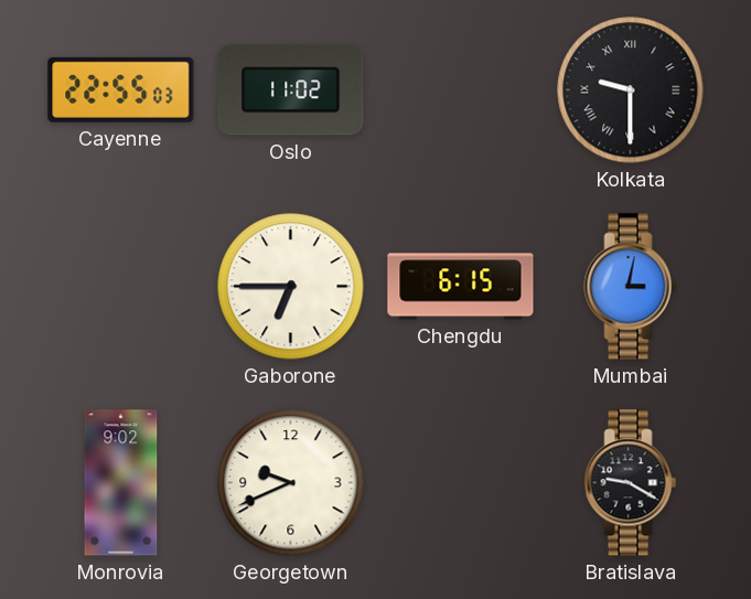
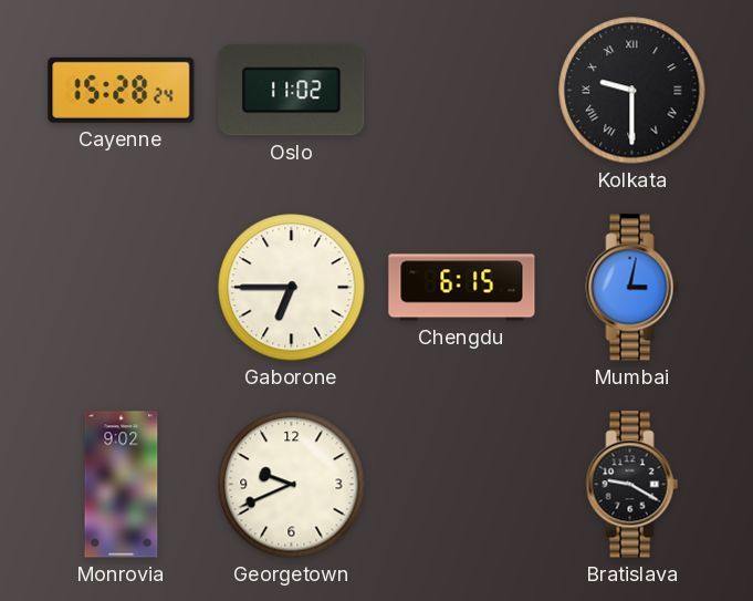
Cayenne: 22:55 -> 15:28 (122, 90)
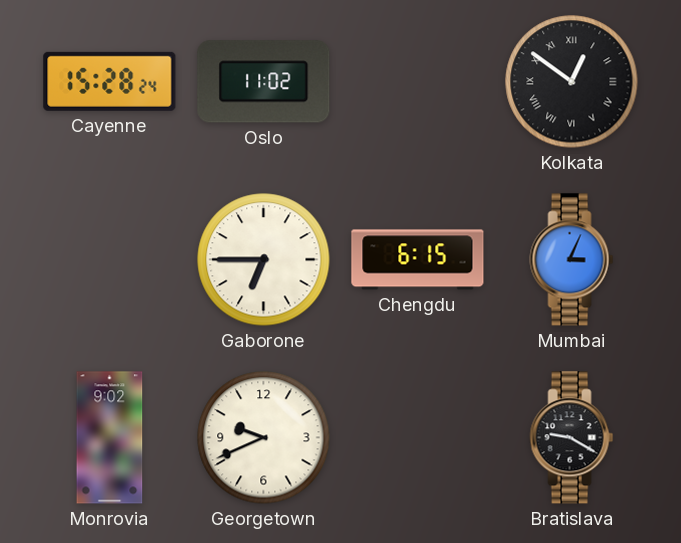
Kolkata: 9:30 -> 12:51 (572, 82)
Mumbai: 3:02 -> 3:04 (572, 260)
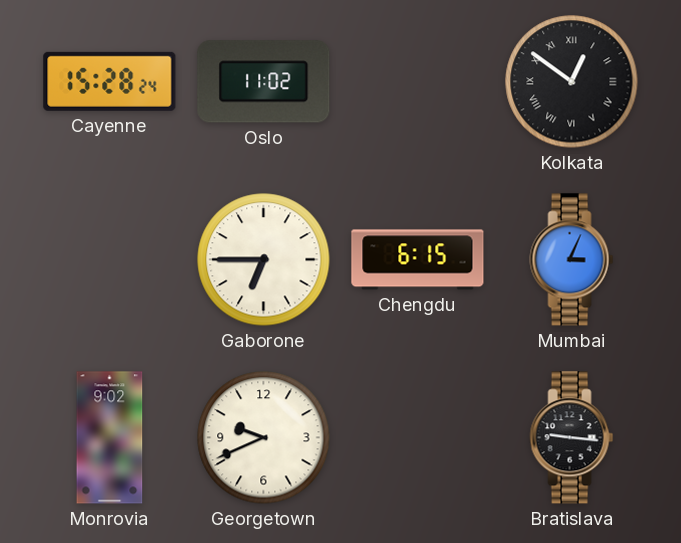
Bratislava: 9:20 -> 9:16 (572, 438)
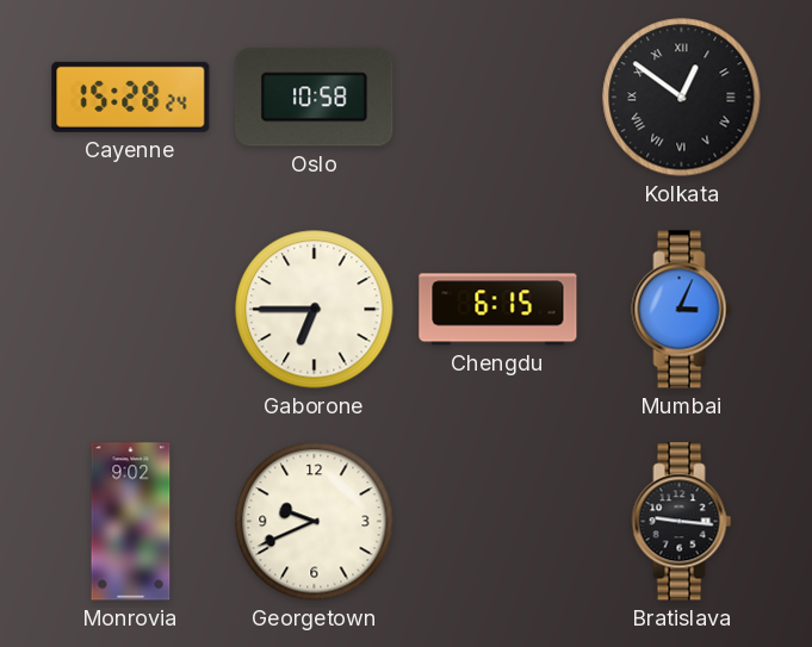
Oslo: 11:02 -> 10:58 (315, 98)
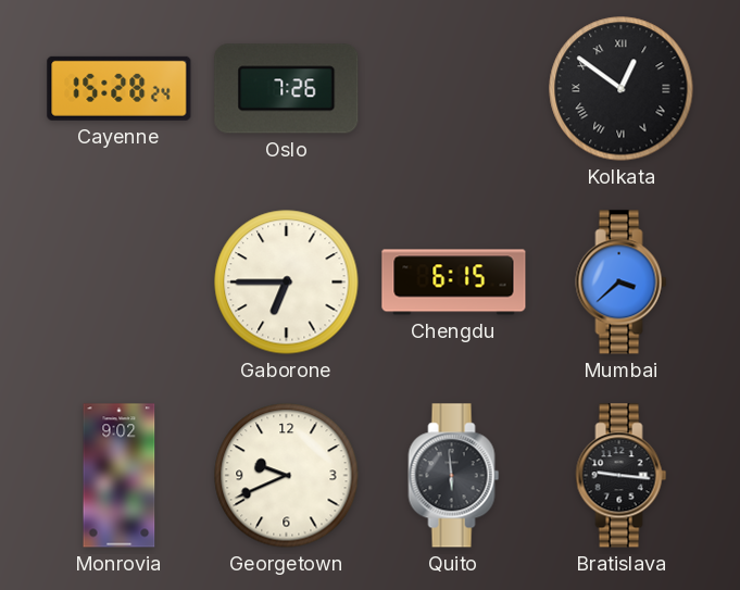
Oslo: 10:58 -> 7:26 (287, 89)
Mumbai: 3:04 -> 3:38 (622, 283)
Quito: none -> 5:59 (454, 476)
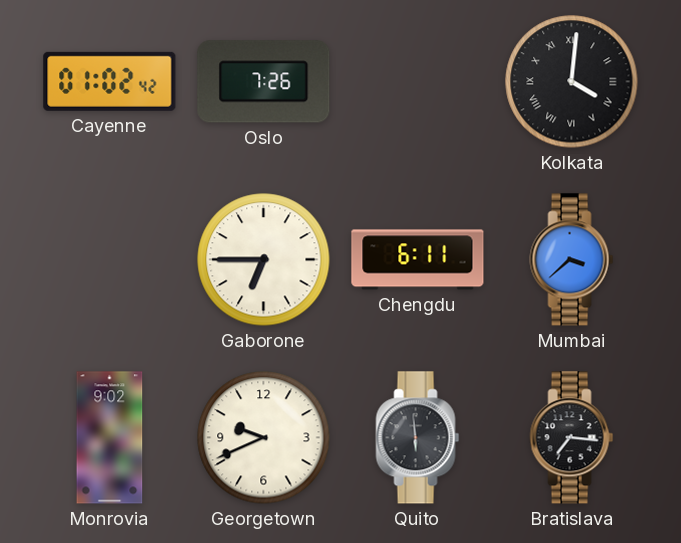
Cayenne: 15:28 -> 01:02 (110, 81)
Kolkata: 12:51 -> 4:01 (572, 82)
Chengdu: 6:15 -> 6:11 (418, 260)
Bratislava: 9:16 -> 7:16 (572, 438)
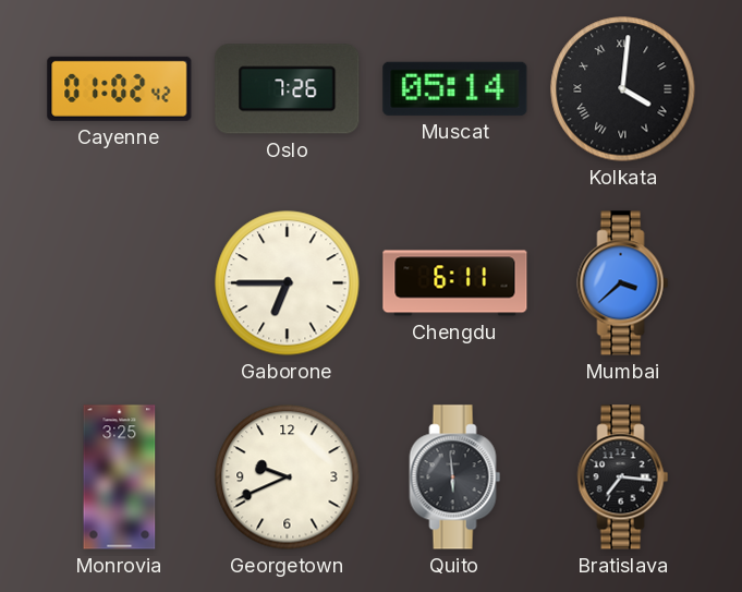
Muscat: none -> 05:14 (455, 88)
Monrovia: 9:02 -> 3:25 (120, 478)
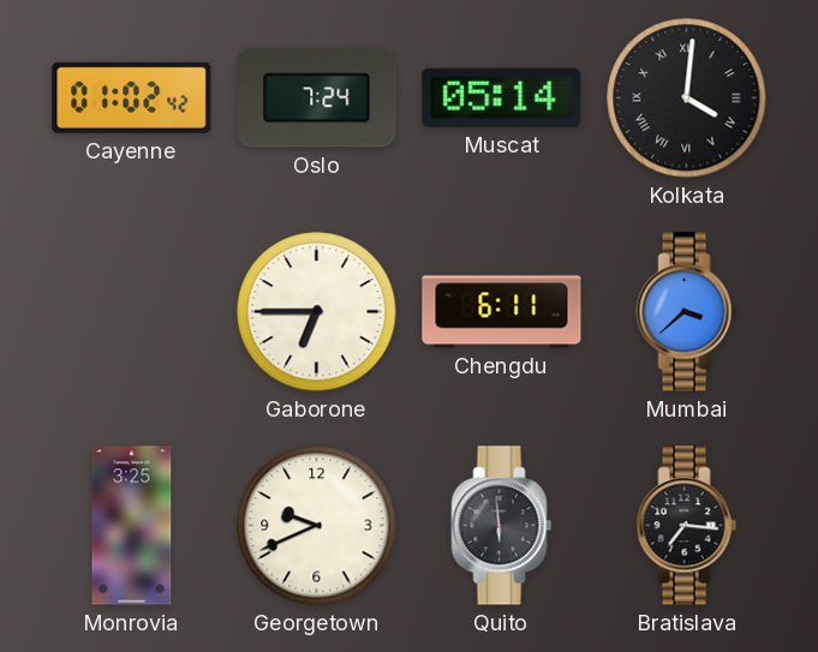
Oslo: 7:26 -> 7:24 (317, 98)
